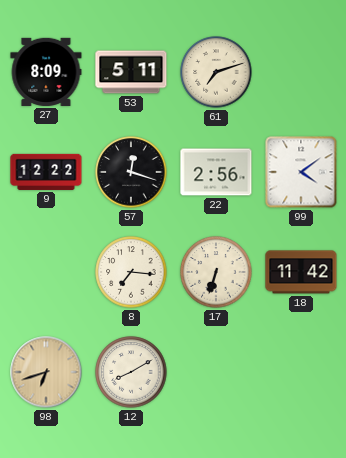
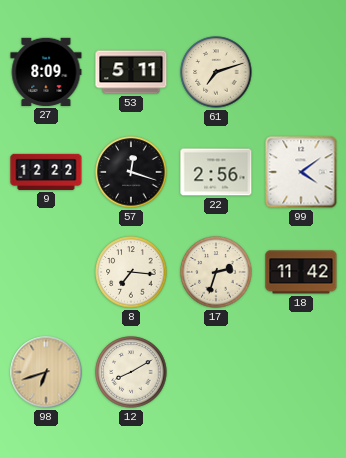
17: 6:33 -> 2:33 (216, 272)
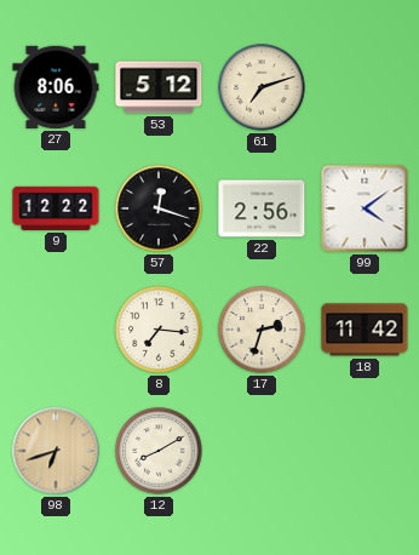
27: 8:09 -> 8:06 (56, 87)
53: 5:11 -> 5:12 (159, 87)
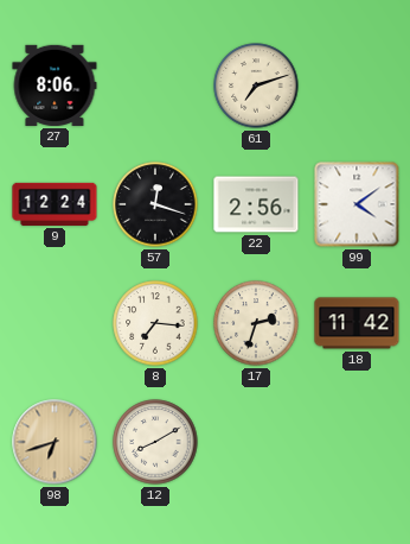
53: 5:12 -> none (159, 87)
9: 12:22 -> 12:24 (55, 204)
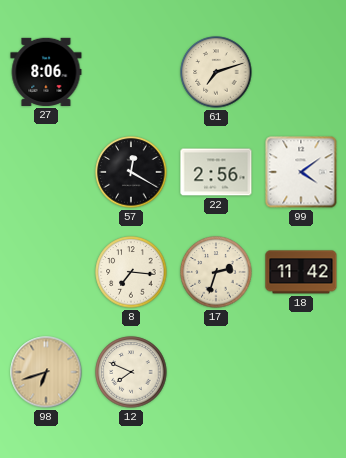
9: 12:24 -> none (55, 204)
57: 12:18 -> 12:20 (131, 172)
12: 8:10 -> 7:49 (131, 372)
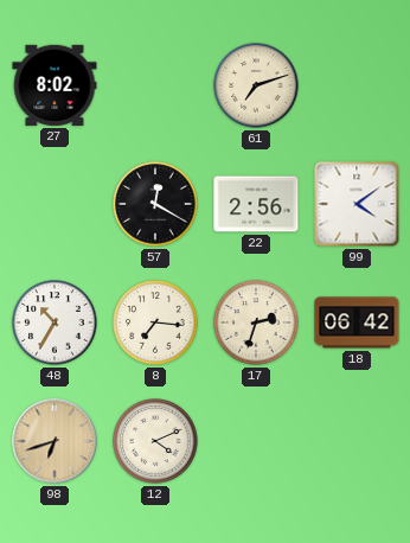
27: 8:06 -> 8:02 (55, 85)
48: none -> 10:35 (55, 322)
18: 11:42 -> 06:42 (357, 322)
12: 7:49 -> 4:11 (155, 441)
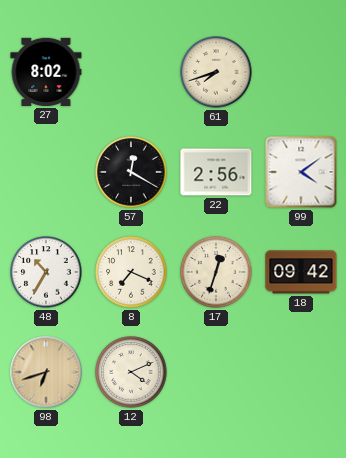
61: 7:12 -> 7:42 (216, 72)
8: 7:16 -> 7:19 (131, 272)
17: 2:33 -> 12:33 (216, 272)
18: 06:42 -> 09:42 (301, 272)
